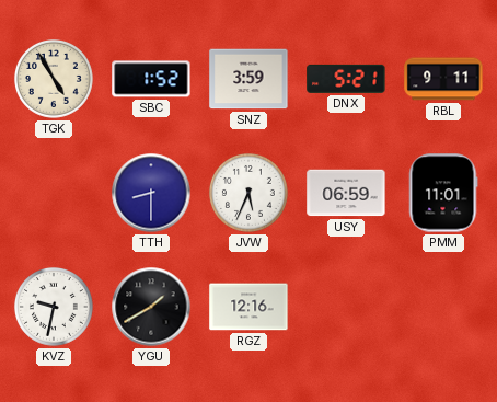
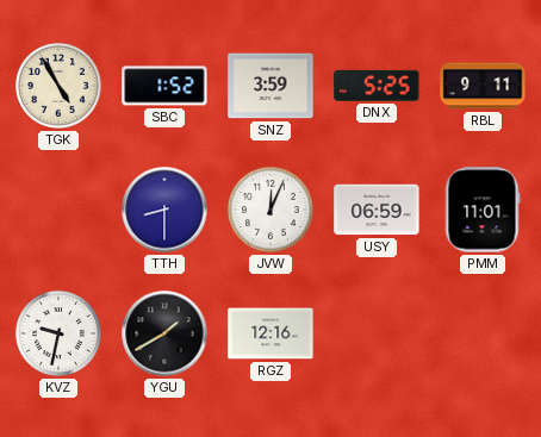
DNX: 5:21 -> 5:25 (377, 86)
JVW: 5:34 -> 12:04 (270, 210)
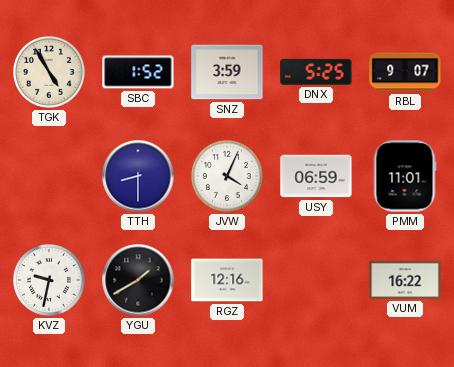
RBL: 9:11 -> 9:07 (405, 72)
JVW: 12:04 -> 4:04 (227, 176)
VUM: none -> 16:22 (405, 280)
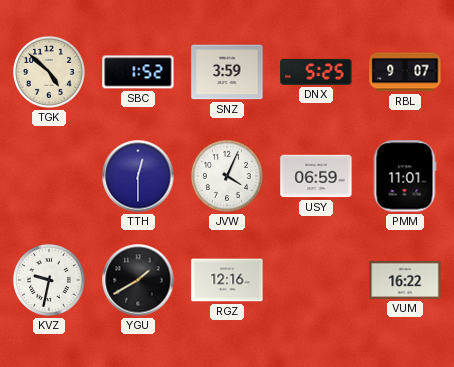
TGK: 4:55 -> 4:52 (49, 72)
TTH: 8:30 -> 12:30 (138, 176)
